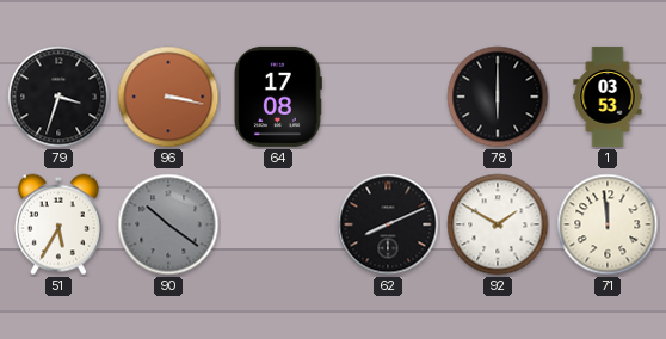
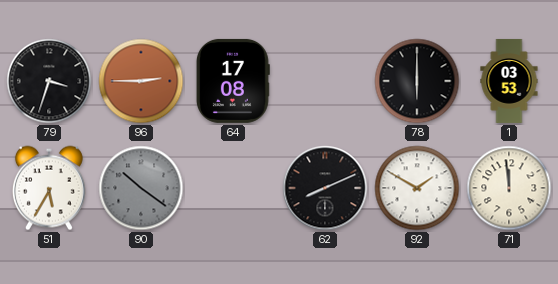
96: 3:17 -> 2:45 (141, 81)
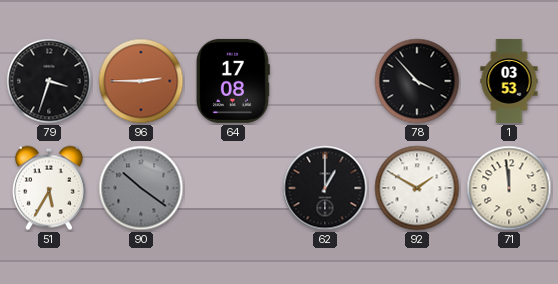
78: 6:00 -> 3:53 (417, 81)
62: 8:11 -> 1:00 (325, 188)
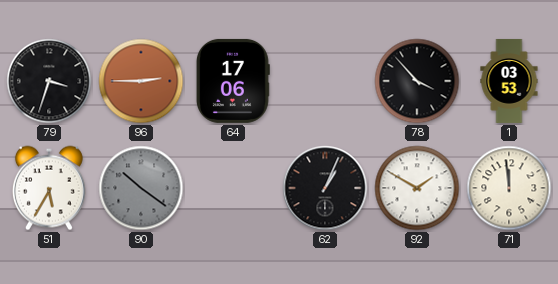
64: 17:08 -> 17:06 (233, 81)
62: 1:00 -> 1:04 (325, 188)
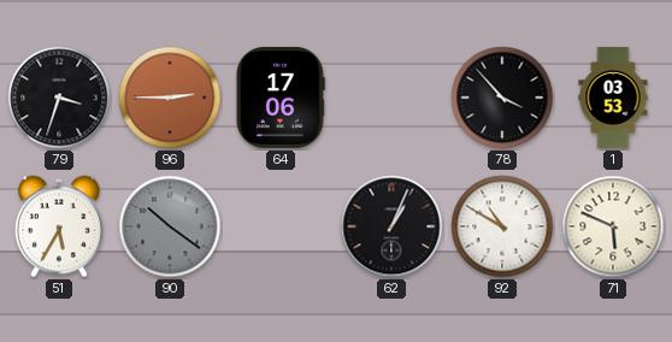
92: 1:50 -> 10:50 (502, 226)
71: 11:59 -> 5:49 (613, 226)
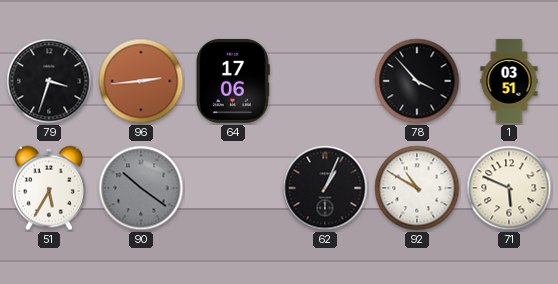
96: 2:45 -> 2:44 (141, 81)
1: 03:53 -> 03:51 (509, 81)
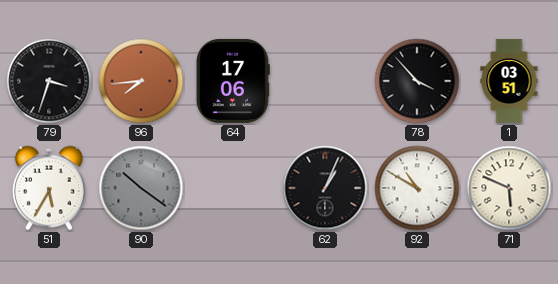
96: 2:44 -> 7:44 (141, 81)
